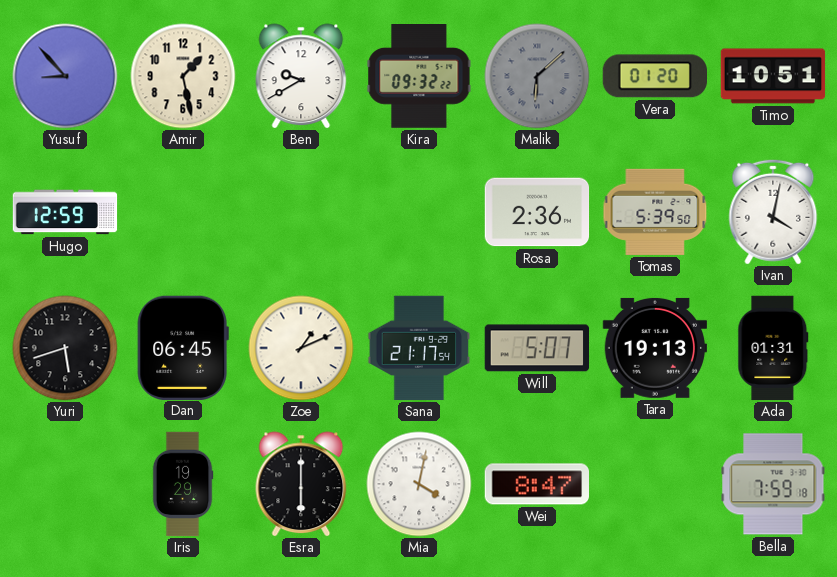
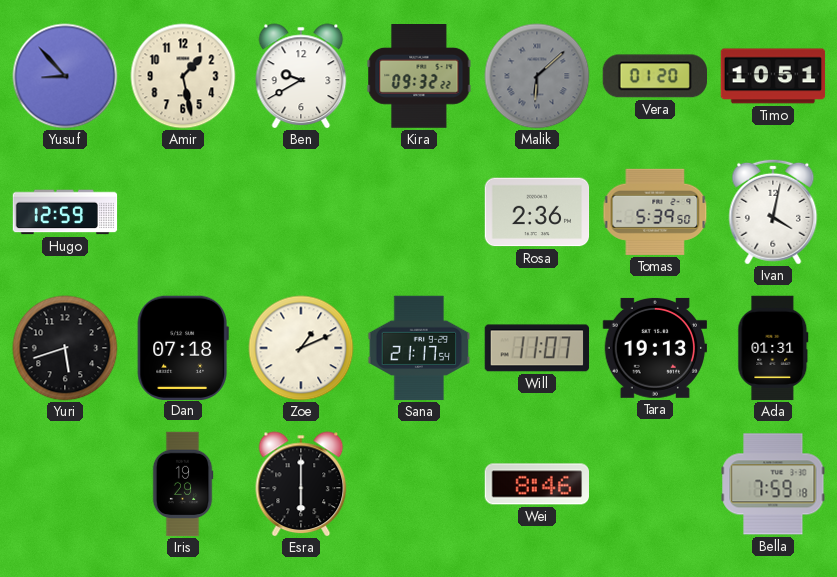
Dan: 06:45 -> 07:18 (183, 347)
Will: 5:07 -> 11:07 (536, 348)
Mia: 4:02 -> none (419, 484)
Wei: 8:47 -> 8:46 (537, 484)
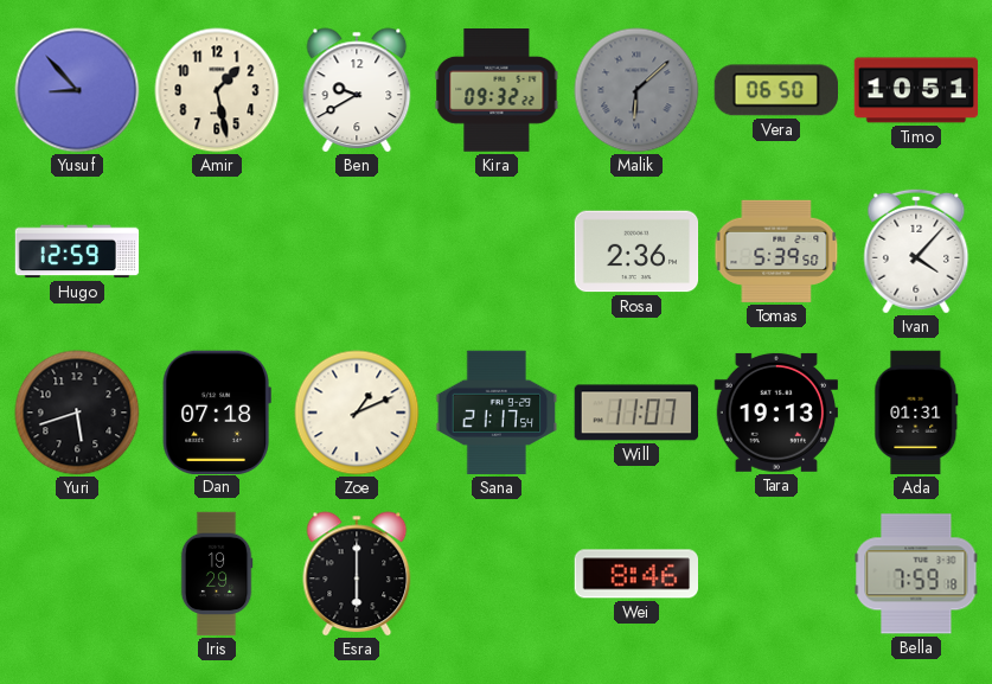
Vera: 01:20 -> 06:50 (775, 90)
Ivan: 4:02 -> 4:07 (916, 251)
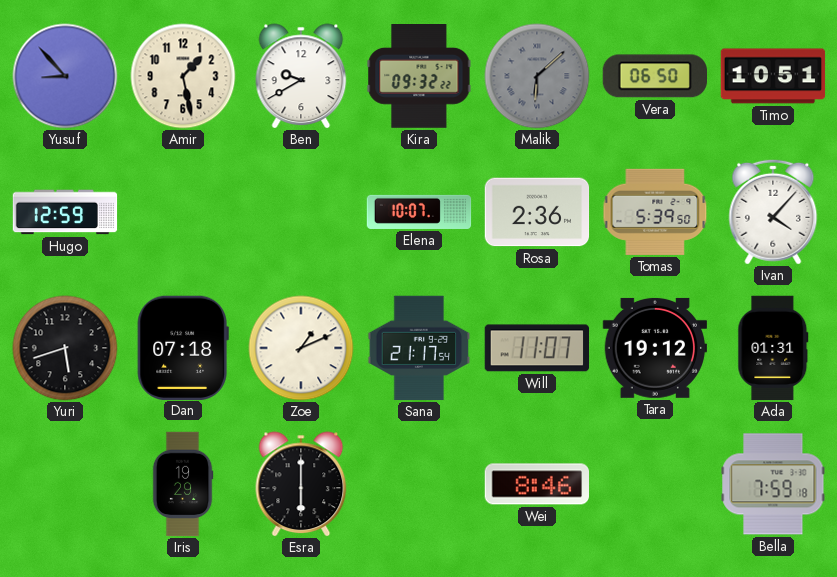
Elena: none -> 10:07 (419, 212)
Tara: 19:13 -> 19:12 (654, 348)
